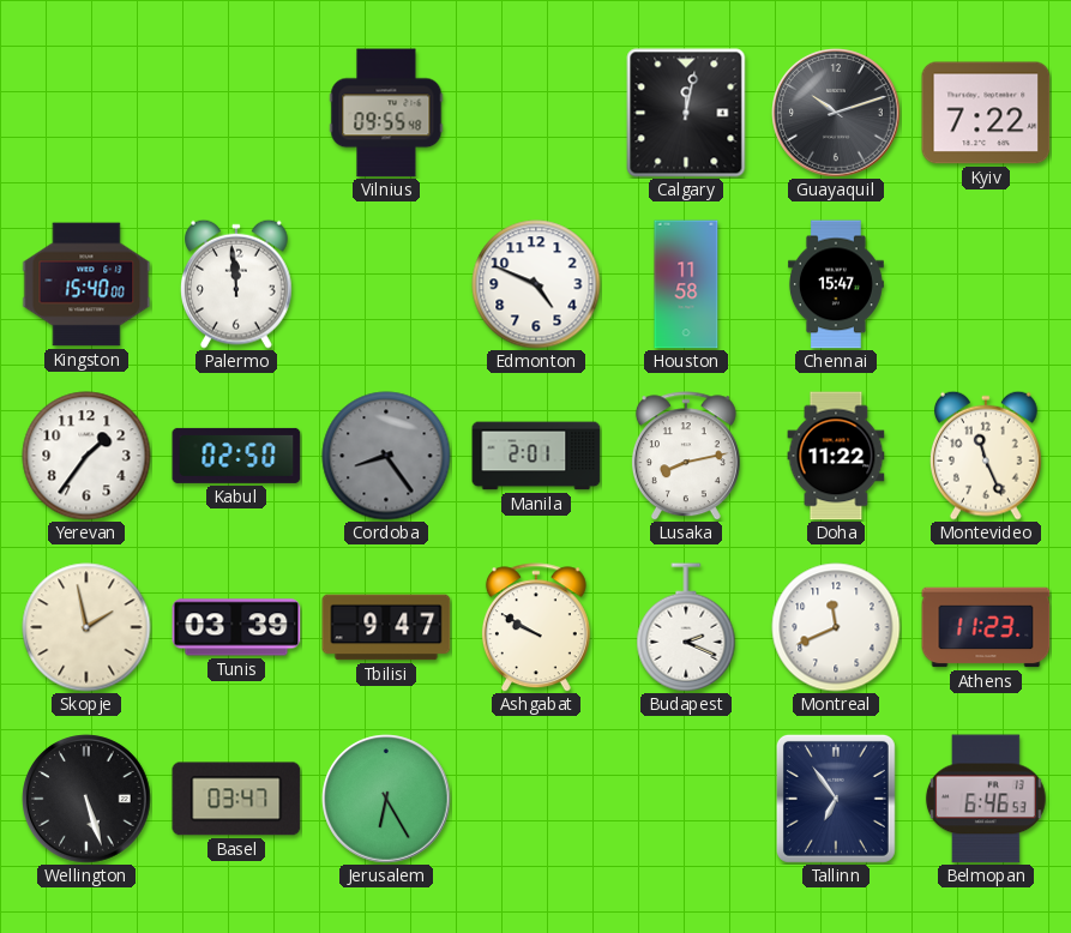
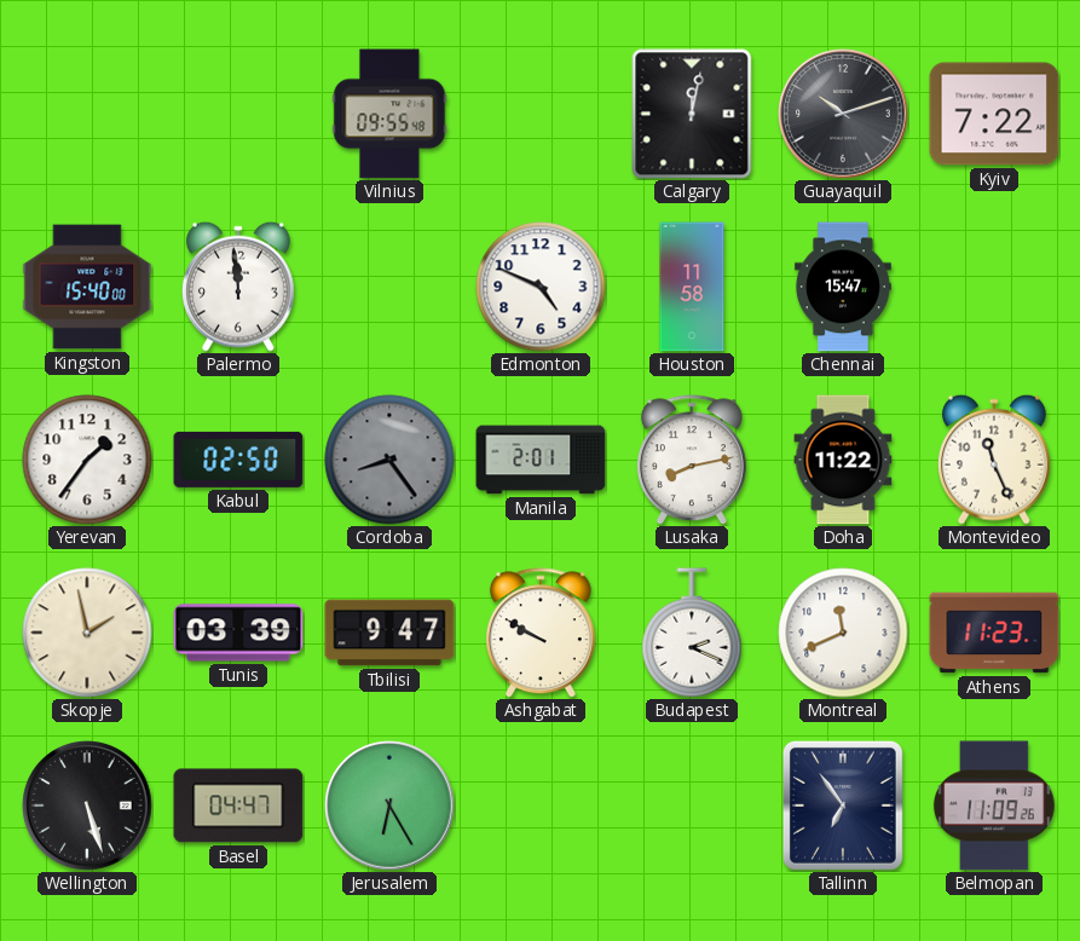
Basel: 03:47 -> 04:47 (238, 806)
Belmopan: 6:46 -> 11:09 (994, 806)
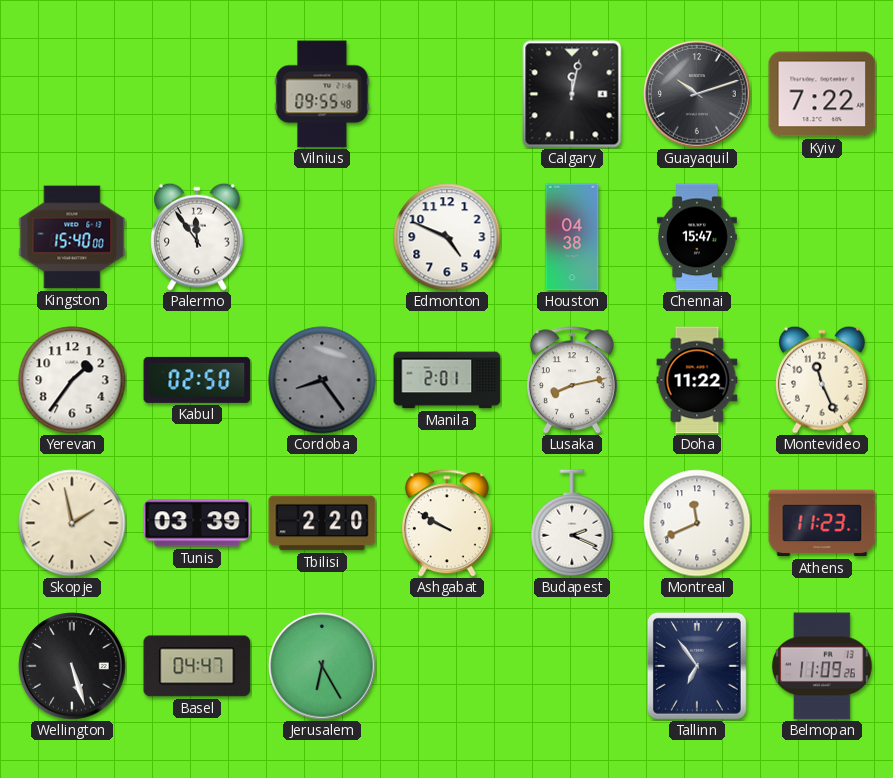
Palermo: 11:59 -> 11:54 (198, 237)
Houston: 11:58 -> 04:38 (572, 237)
Tbilisi: 9:47 -> 2:20 (322, 523)
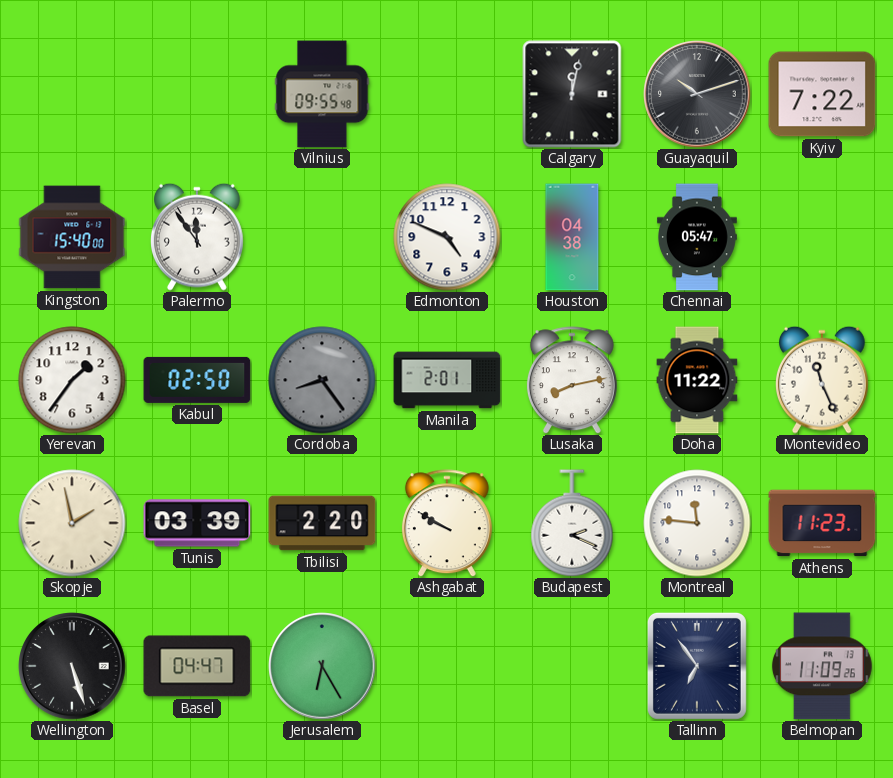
Chennai: 15:47 -> 05:47 (697, 237)
Montreal: 11:41 -> 11:46 (697, 523)
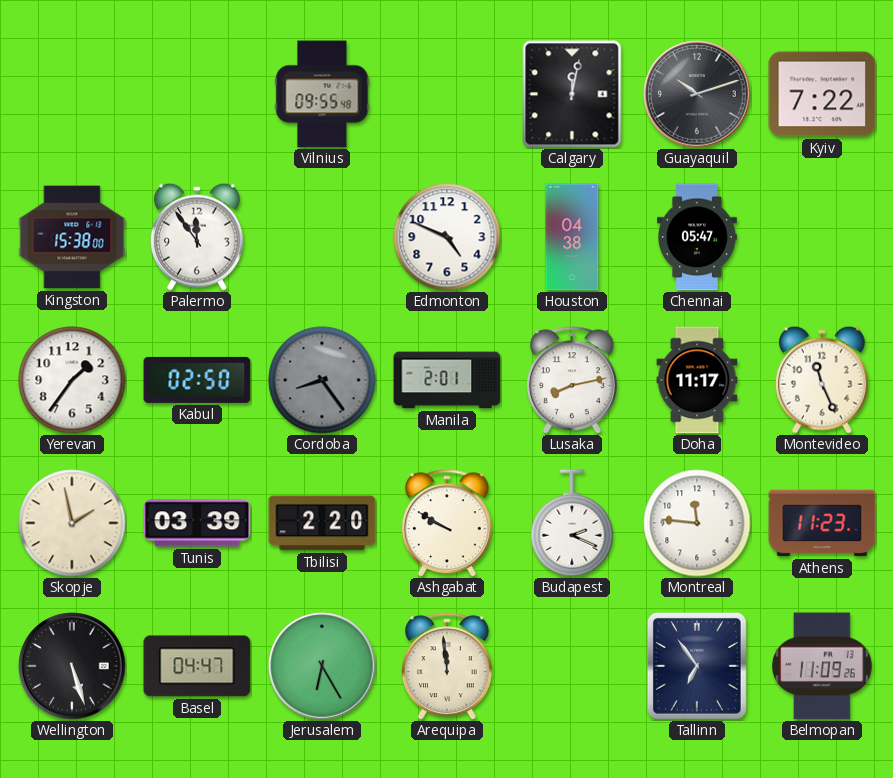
Kingston: 15:40 -> 15:38 (72, 237)
Doha: 11:22 -> 11:17 (697, 380)
Arequipa: none -> 11:59 (447, 666)
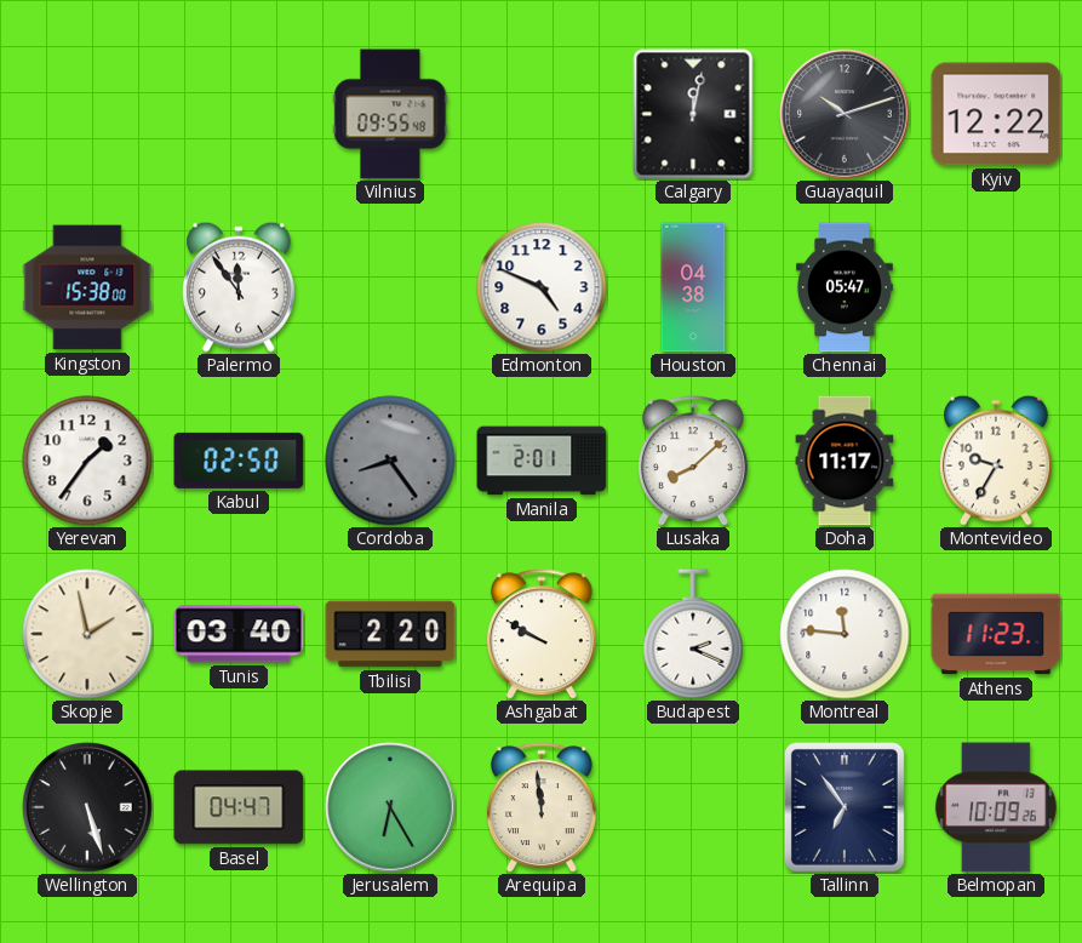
Kyiv: 7:22 -> 12:22 (996, 114)
Lusaka: 8:13 -> 8:08 (693, 461)
Montevideo: 11:26 -> 9:35 (997, 461)
Tunis: 03:39 -> 03:40 (239, 634)
Belmopan: 11:09 -> 10:09 (996, 807)
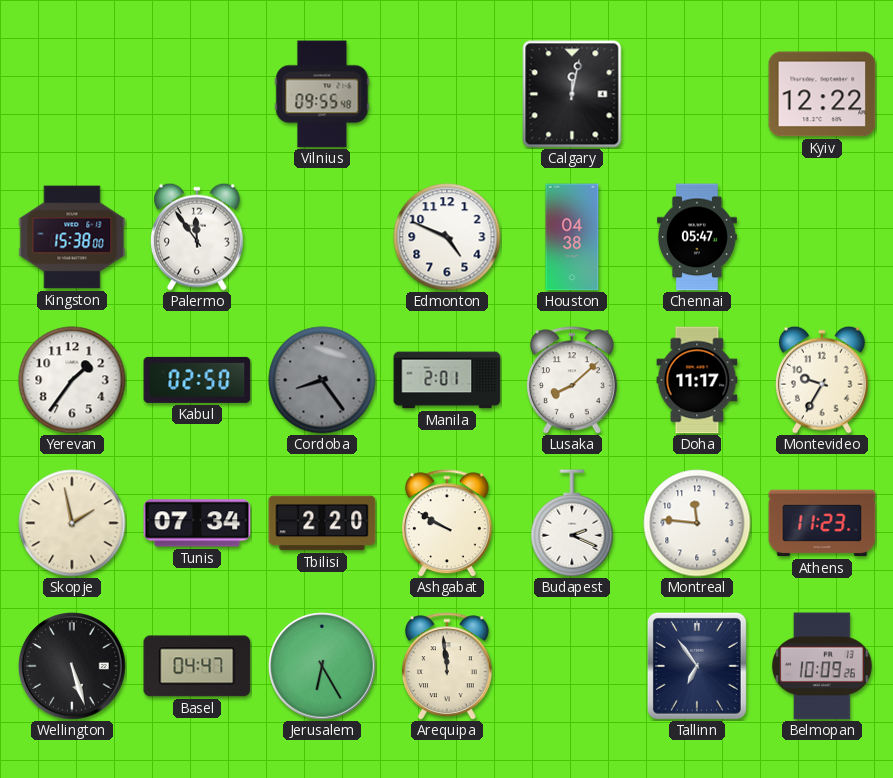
Guayaquil: 10:12 -> none (845, 114)
Tunis: 03:40 -> 07:34 (197, 523)
